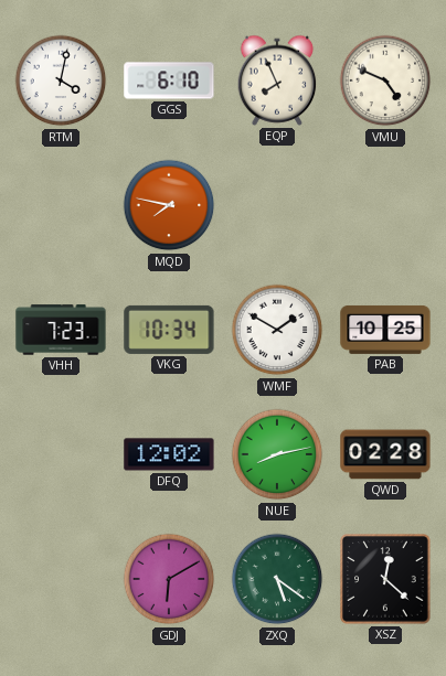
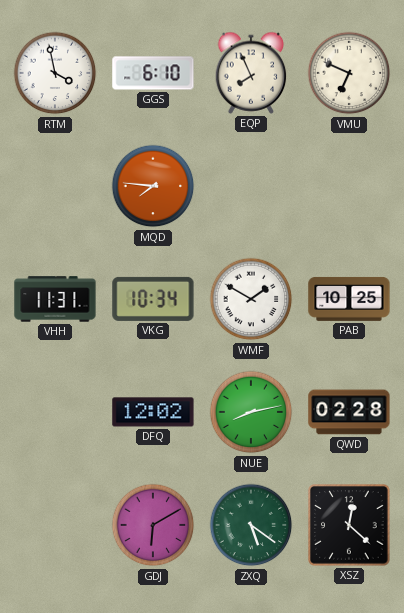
RTM: 4:02 -> 3:58 (55, 73)
VMU: 4:49 -> 6:49 (349, 73)
MQD: 7:47 -> 7:46 (153, 186)
VHH: 7:23 -> 11:31 (55, 299)
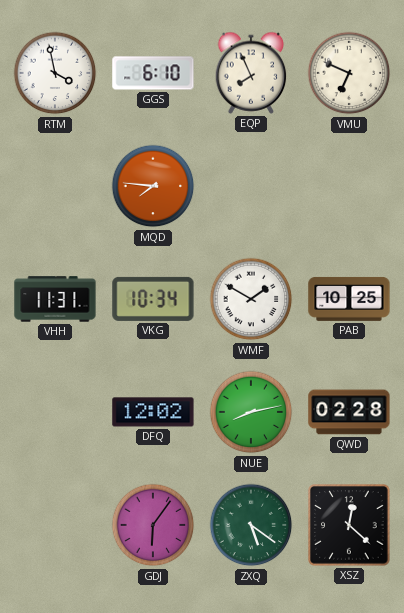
GDJ: 6:10 -> 6:06 (153, 525)
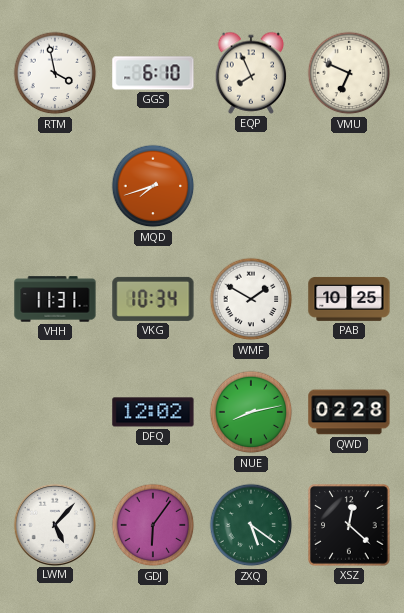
MQD: 7:46 -> 7:42 (153, 186)
LWM: none -> 5:07 (54, 524)
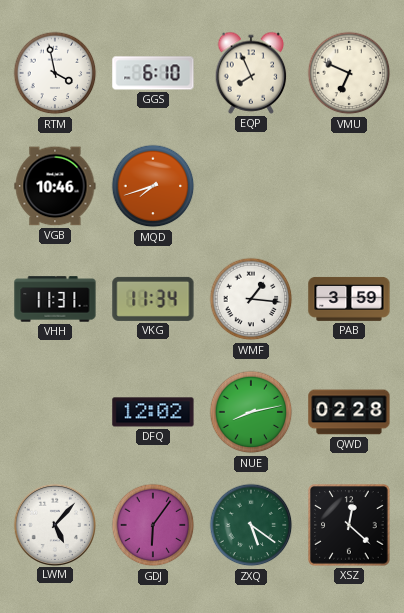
VGB: none -> 10:46 (55, 186)
VKG: 10:34 -> 11:34 (153, 299)
WMF: 1:50 -> 1:16 (251, 299)
PAB: 10:25 -> 3:59 (349, 299)
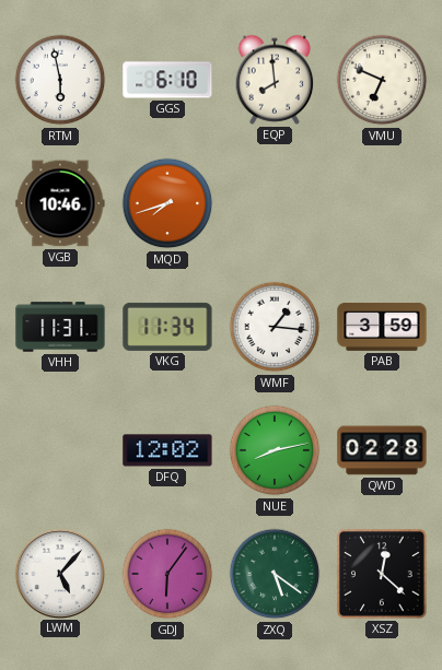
RTM: 3:58 -> 5:58 (60, 80)
EQP: 7:56 -> 7:59 (275, 80)
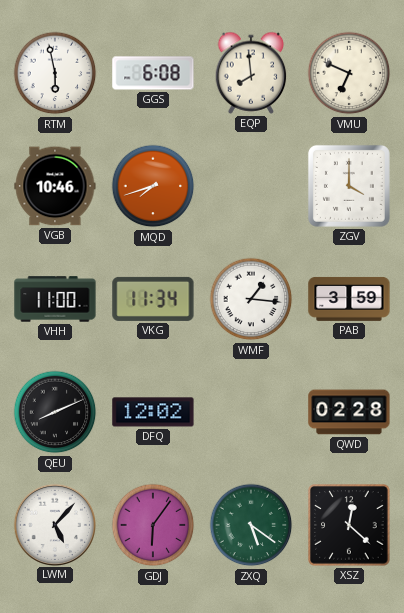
GGS: 6:10 -> 6:08 (153, 73)
ZGV: none -> 4:00 (349, 186)
VHH: 11:31 -> 11:00 (55, 299)
QEU: none -> 8:11 (55, 412)
NUE: 8:13 -> none (275, 450)
